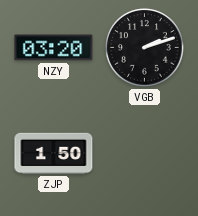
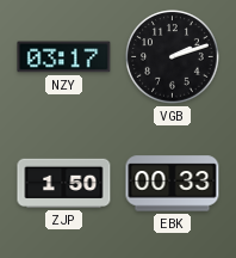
NZY: 03:20 -> 03:17 (64, 57)
EBK: none -> 00:33 (173, 184)
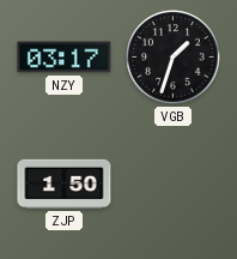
VGB: 2:12 -> 1:33 (174, 58)
EBK: 00:33 -> none (173, 184)
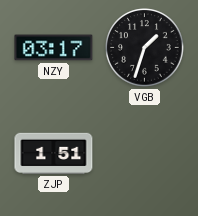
ZJP: 1:50 -> 1:51 (54, 153)
